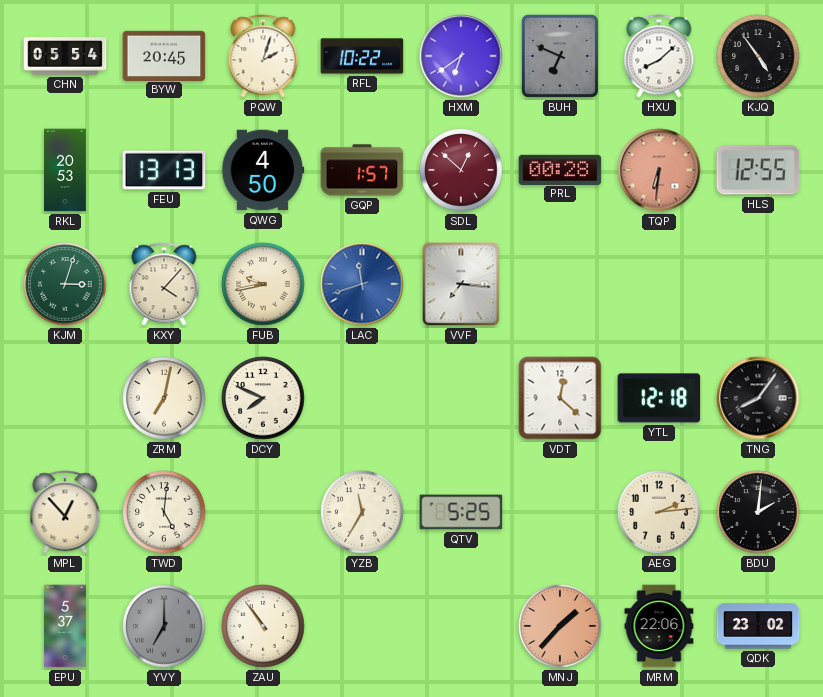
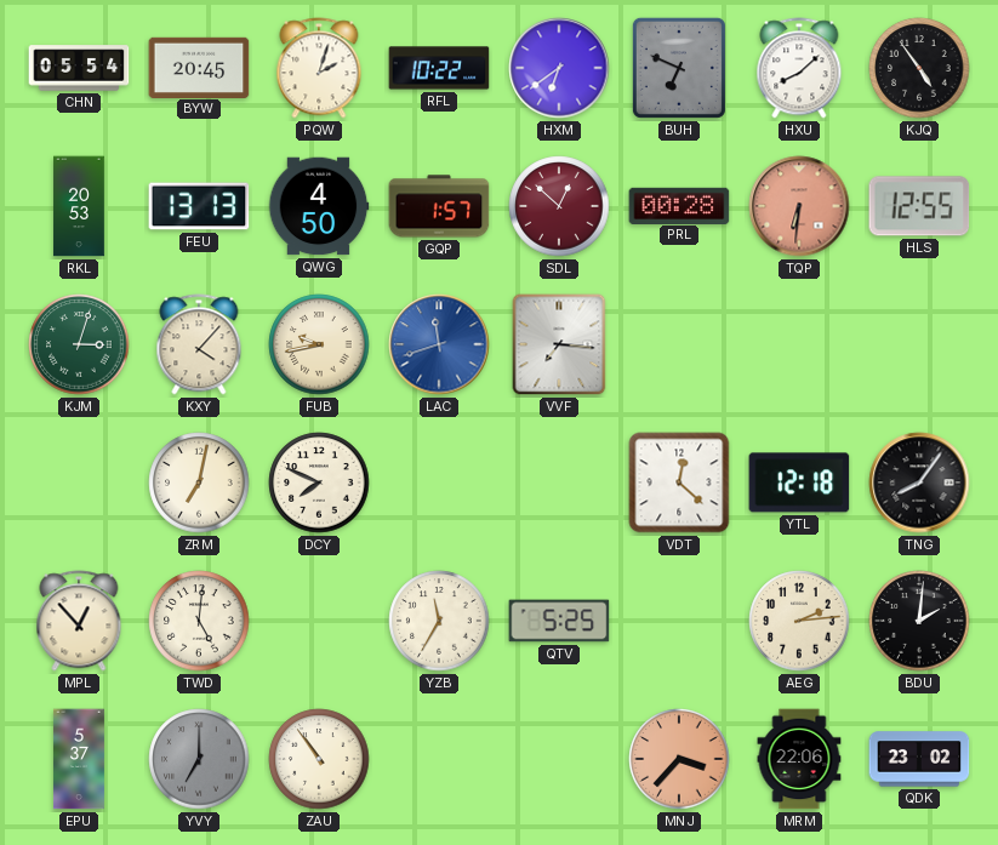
MNJ: 1:37 -> 3:37 (679, 759)
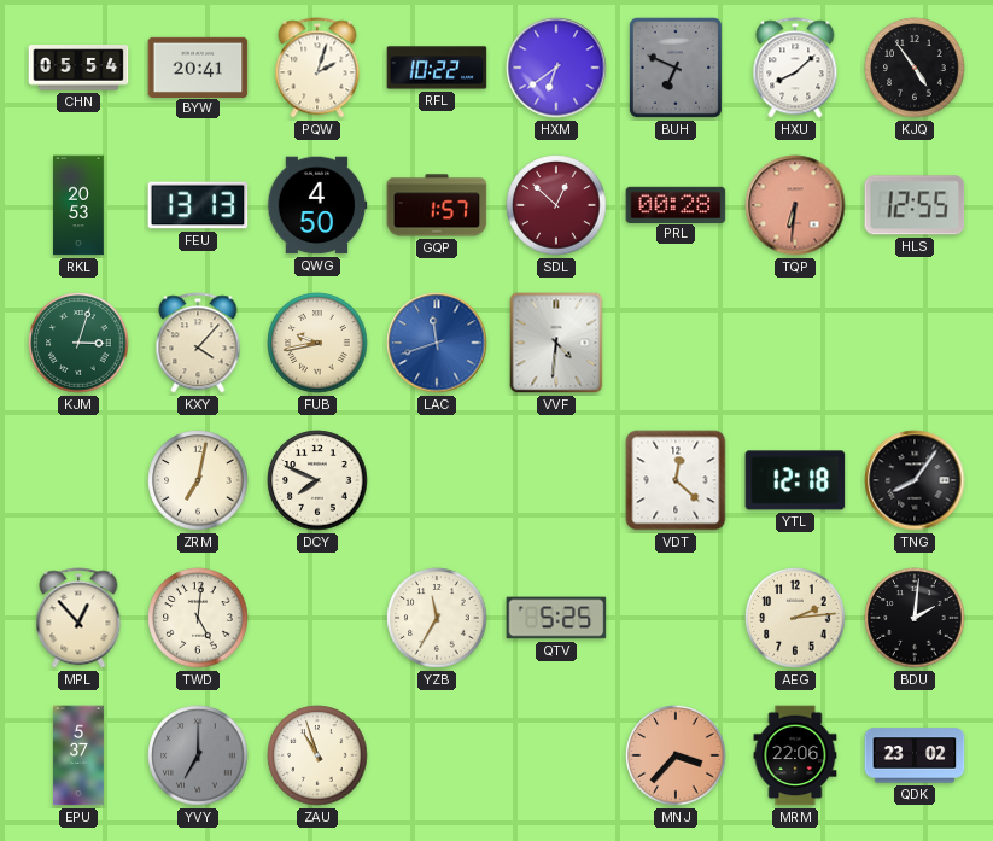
BYW: 20:45 -> 20:41 (198, 66)
VVF: 7:16 -> 4:31 (556, 343)
ZAU: 10:54 -> 10:57 (317, 755)
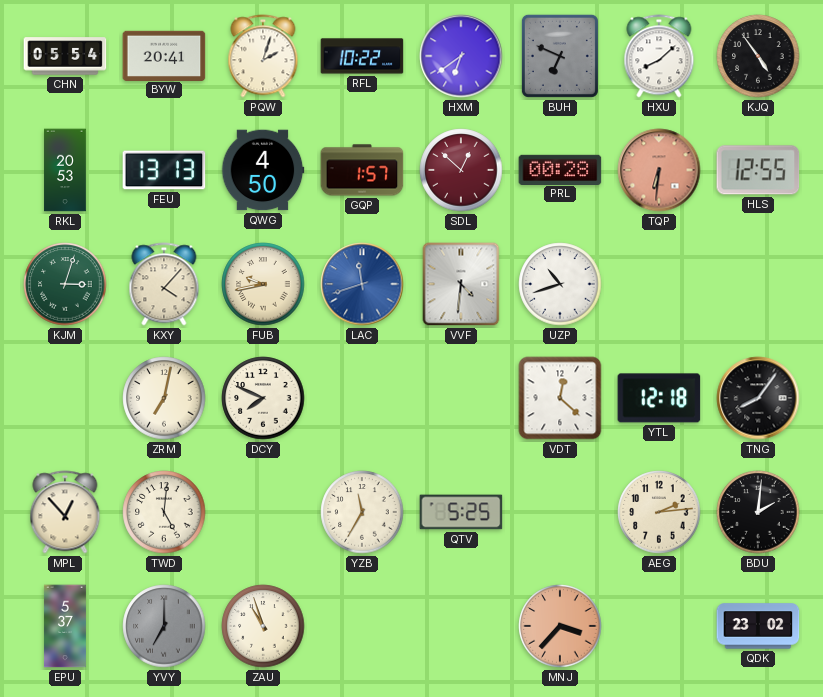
UZP: none -> 10:42 (560, 284)
MRM: 22:06 -> none (795, 755)
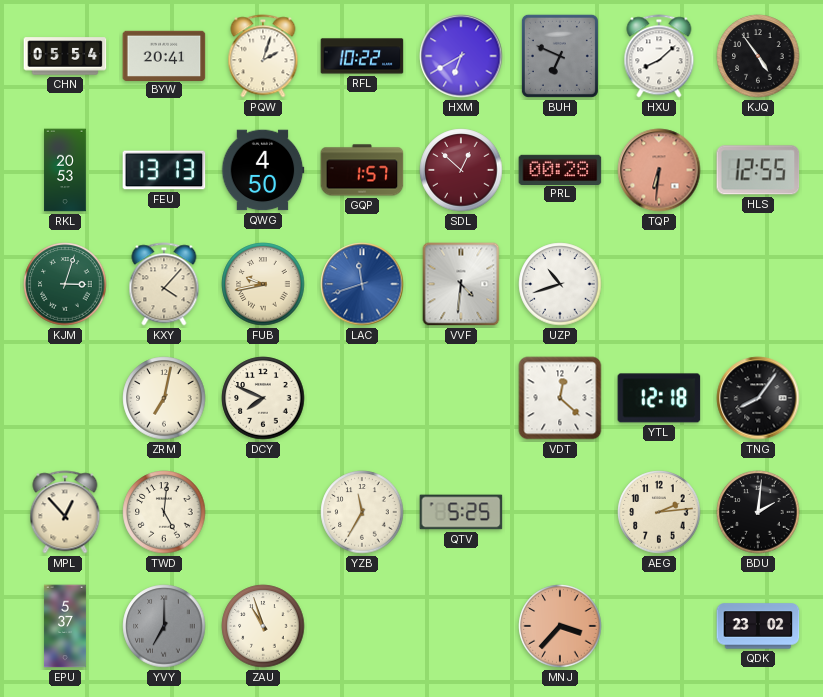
HXM: 6:39 -> 6:40 (461, 56)
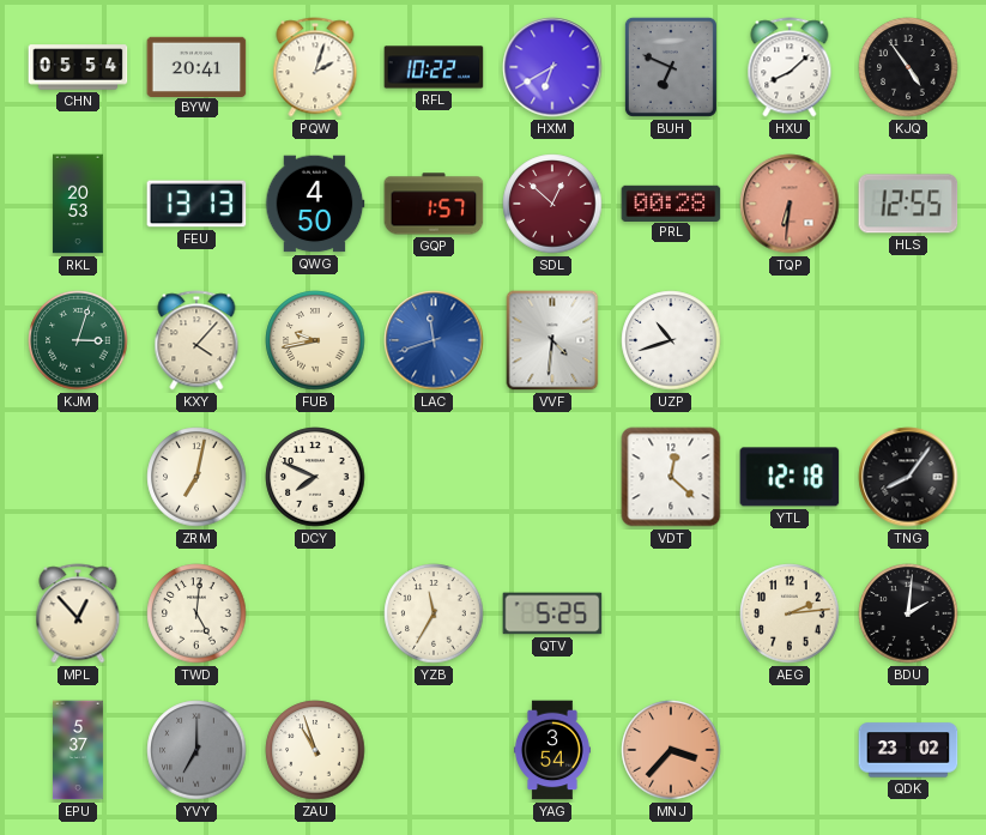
YAG: none -> 3:54 (552, 750)
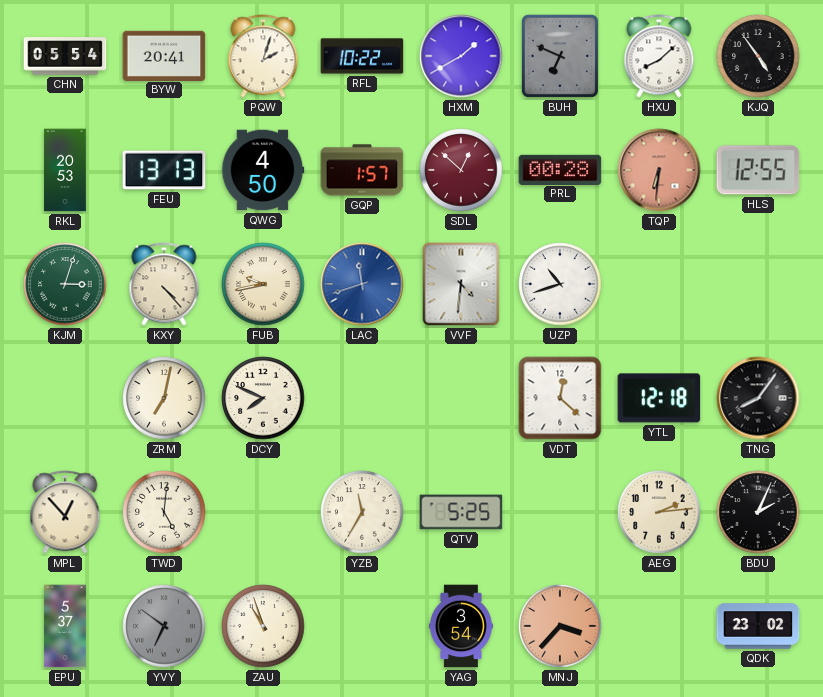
HXM: 6:40 -> 1:40 (461, 56)
KXY: 4:07 -> 4:23 (164, 284)
BDU: 2:01 -> 2:04 (758, 512)
YVY: 7:00 -> 6:51 (164, 626)
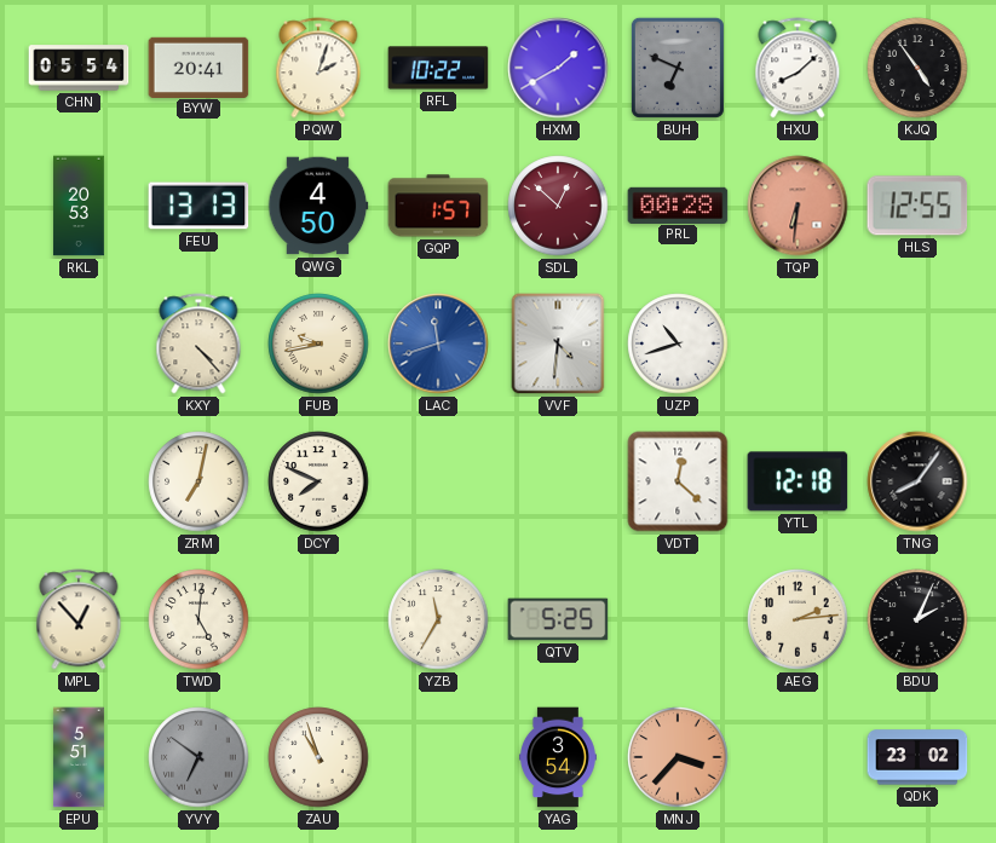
KJM: 3:03 -> none (65, 284)
EPU: 5:37 -> 5:51 (79, 757)
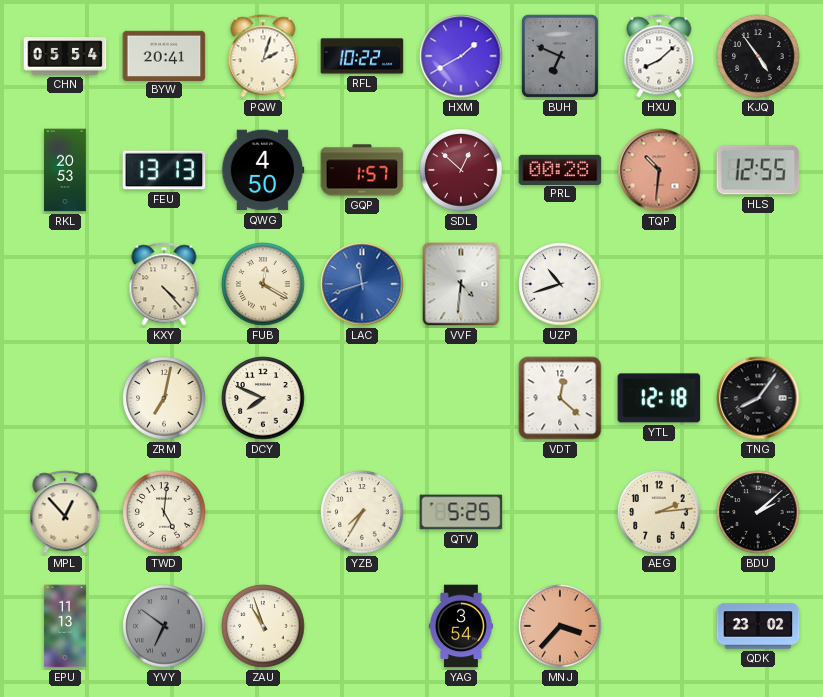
TQP: 6:31 -> 10:31 (659, 170)
FUB: 9:43 -> 12:20 (263, 284)
YZB: 11:35 -> 7:35 (362, 512)
BDU: 2:04 -> 2:08 (758, 512)
EPU: 5:51 -> 11:13 (65, 626)
